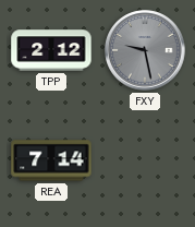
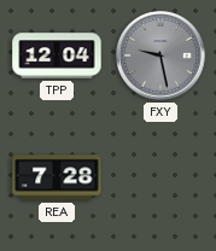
TPP: 2:12 -> 12:04 (57, 56)
REA: 7:14 -> 7:28 (57, 177)
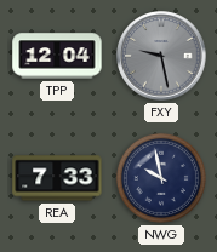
REA: 7:28 -> 7:33 (57, 178)
NWG: none -> 9:58 (161, 178)
